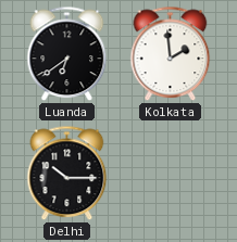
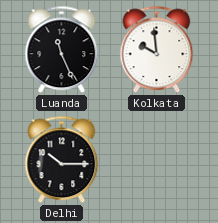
Luanda: 6:39 -> 11:26 (62, 50)
Kolkata: 1:59 -> 9:59 (157, 50)
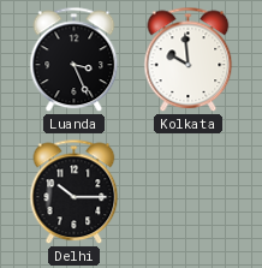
Luanda: 11:26 -> 3:26 (75, 60)
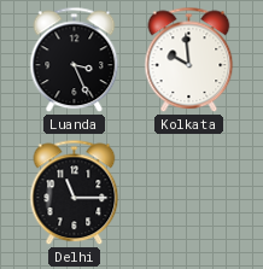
Delhi: 10:15 -> 11:15 (75, 193)
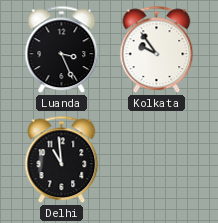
Kolkata: 9:59 -> 9:54 (157, 50)
Delhi: 11:15 -> 10:59 (62, 160)
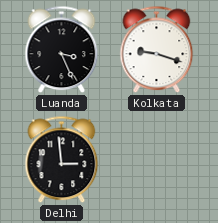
Kolkata: 9:54 -> 9:18 (157, 50)
Delhi: 10:59 -> 2:59 (62, 160)
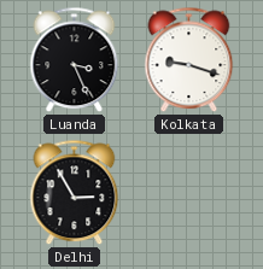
Delhi: 2:59 -> 2:55 (75, 193)
